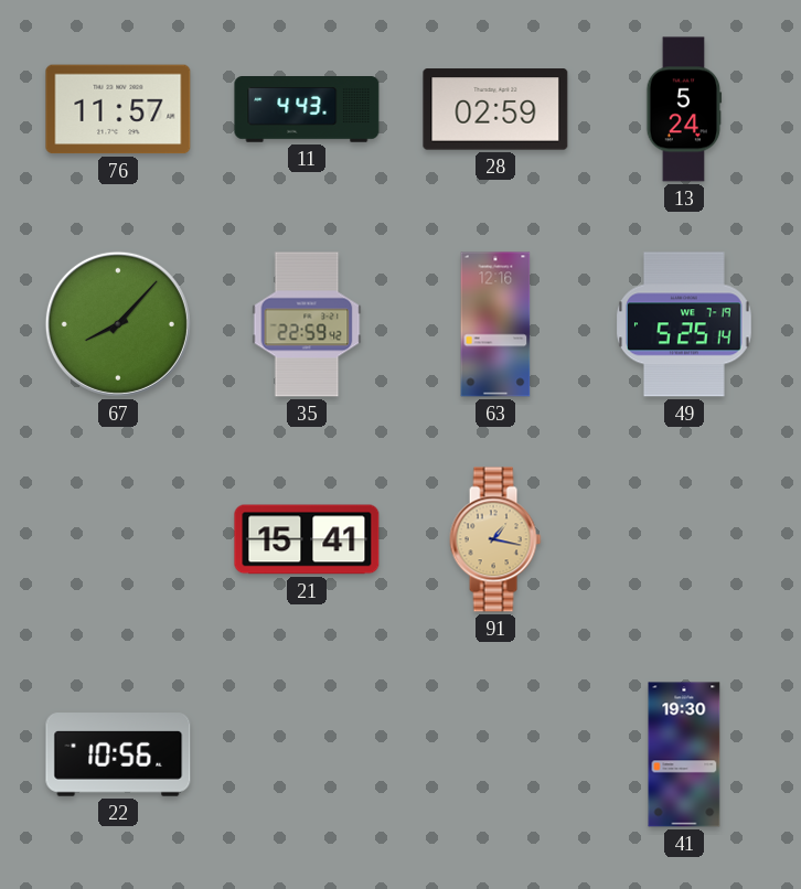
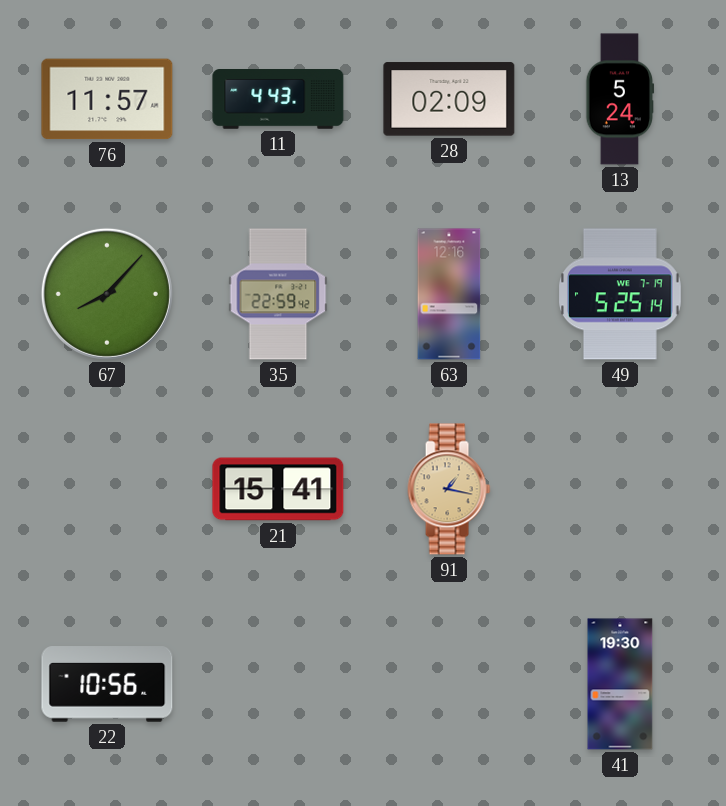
28: 02:59 -> 02:09 (449, 99)
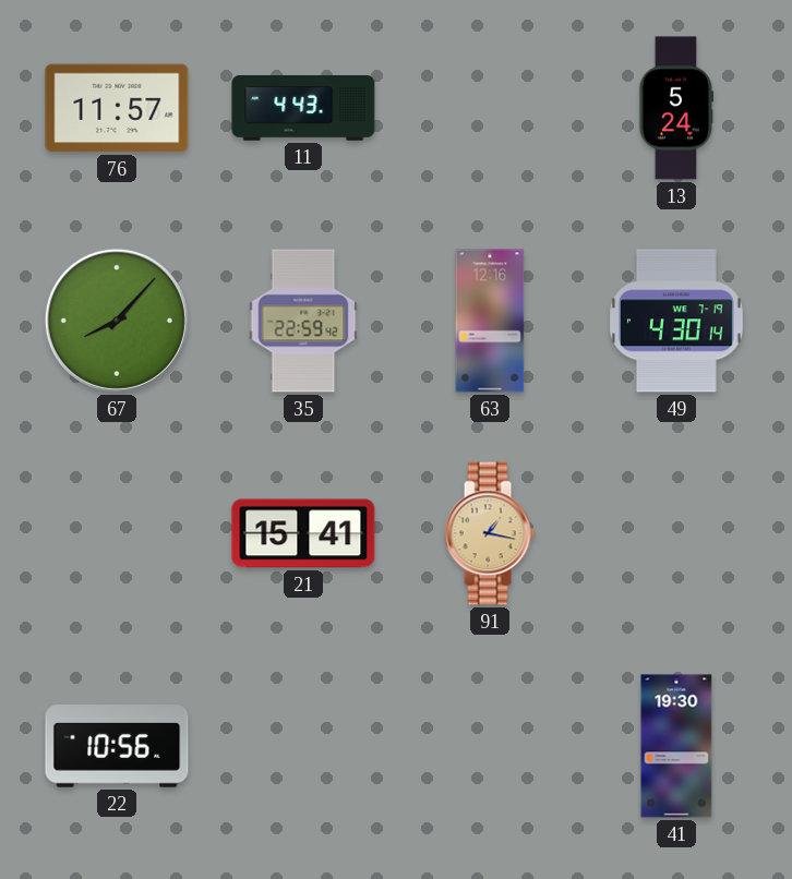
28: 02:09 -> none (449, 99)
49: 5:25 -> 4:30 (677, 321)
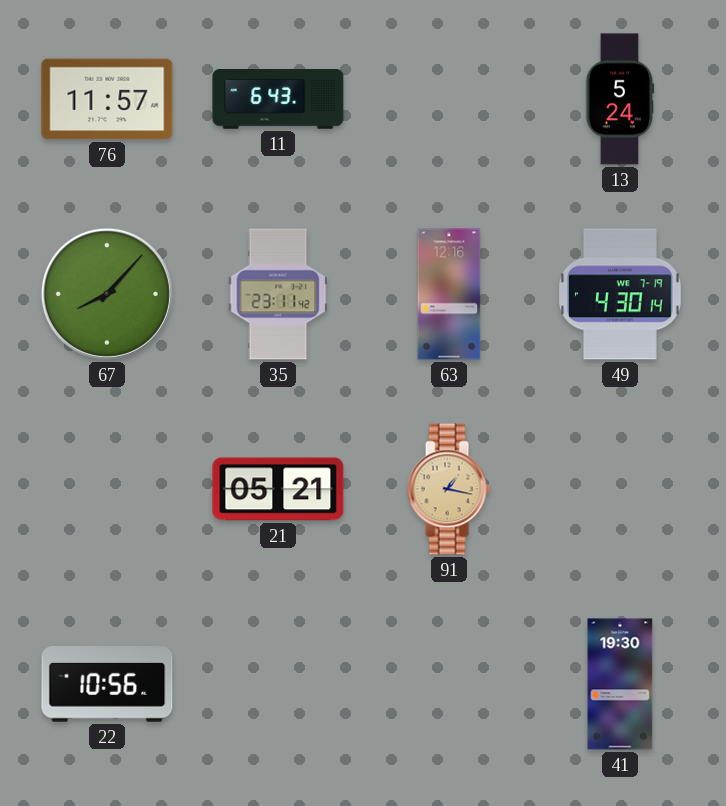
11: 4:43 -> 6:43 (278, 100)
35: 22:59 -> 23:11 (278, 294)
21: 15:41 -> 05:21 (278, 489)
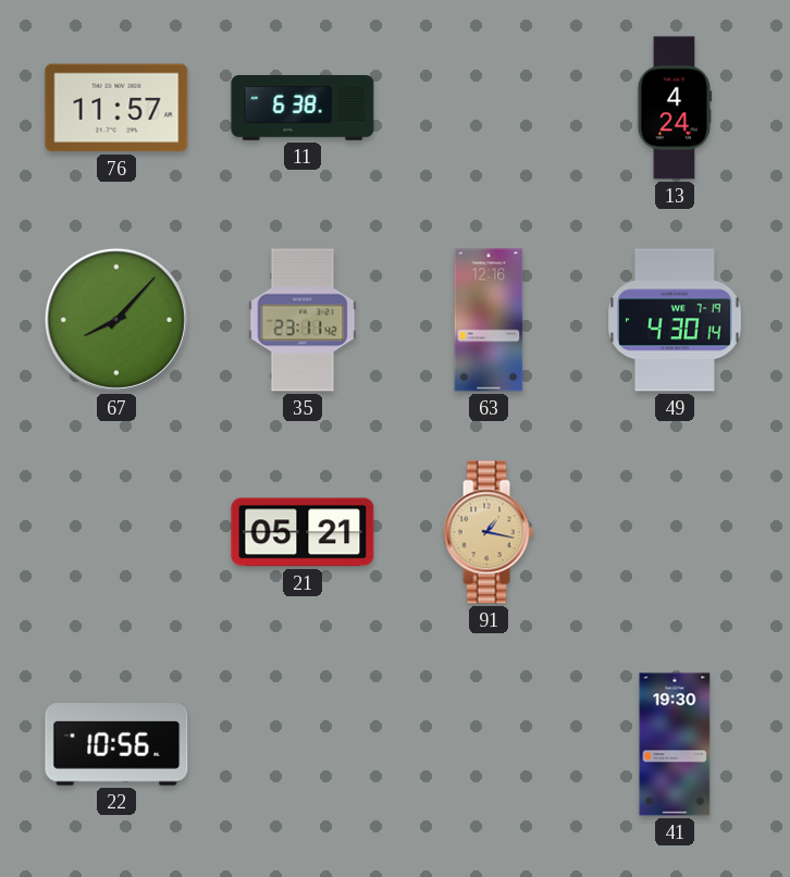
11: 6:43 -> 6:38 (303, 109)
13: 5:24 -> 4:24 (675, 108)
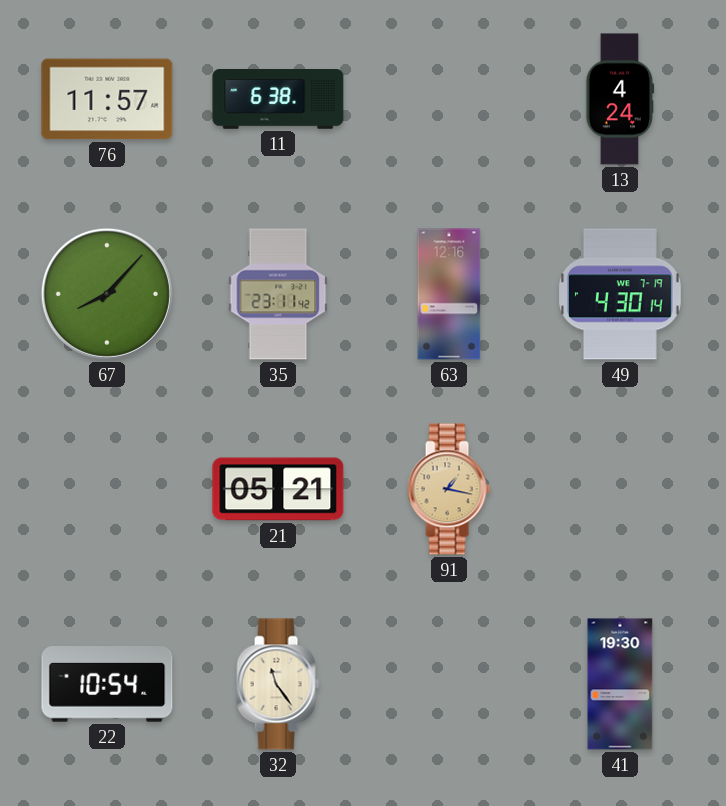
22: 10:56 -> 10:54 (107, 684)
32: none -> 11:24 (278, 684)
